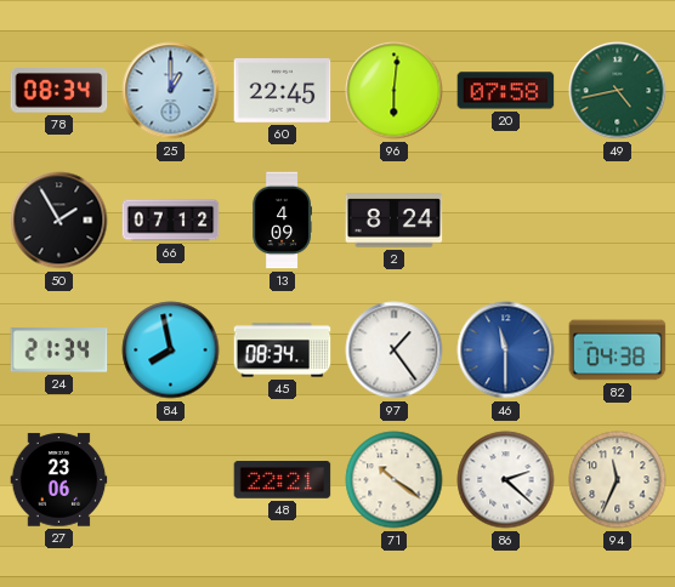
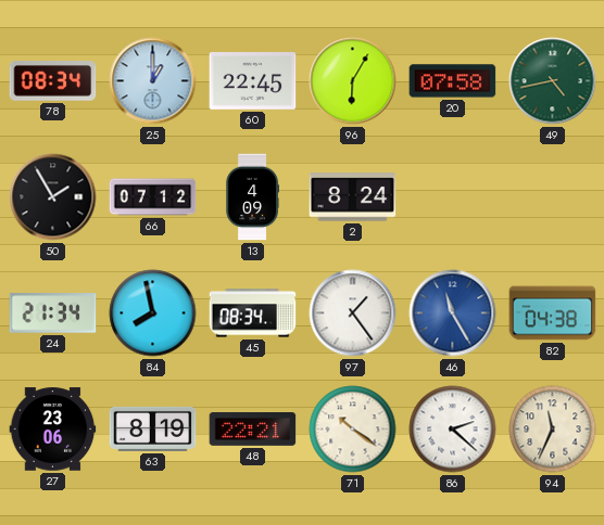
96: 6:01 -> 6:05 (353, 81)
46: 11:30 -> 11:25 (453, 313)
63: none -> 8:19 (153, 428)
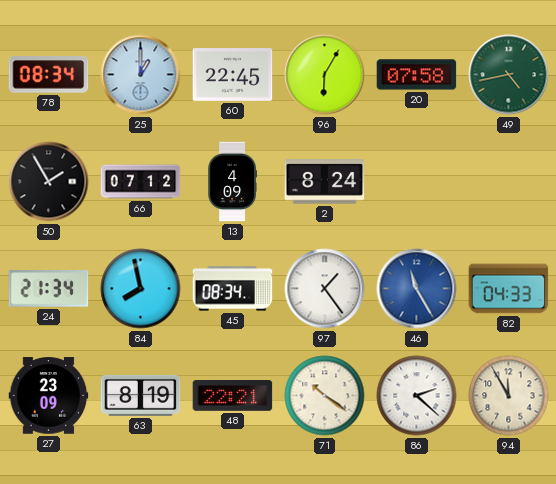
82: 04:38 -> 04:33 (509, 289)
27: 23:06 -> 23:09 (49, 396)
94: 11:34 -> 11:55 (509, 396)
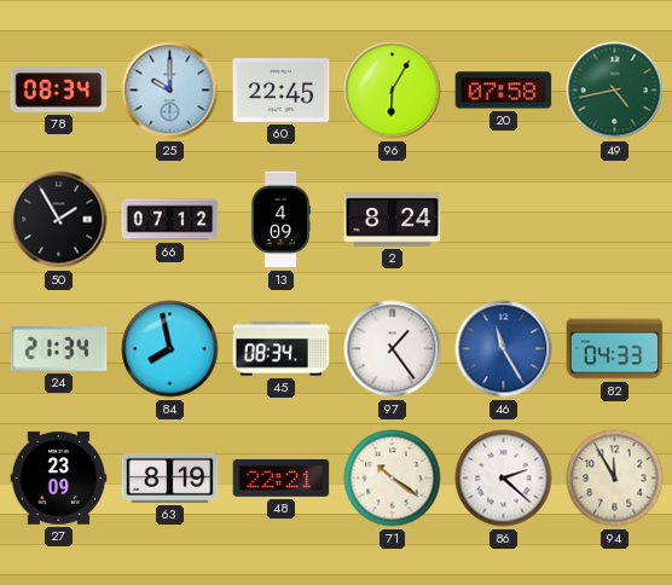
25: 1:00 -> 10:00 (170, 91)
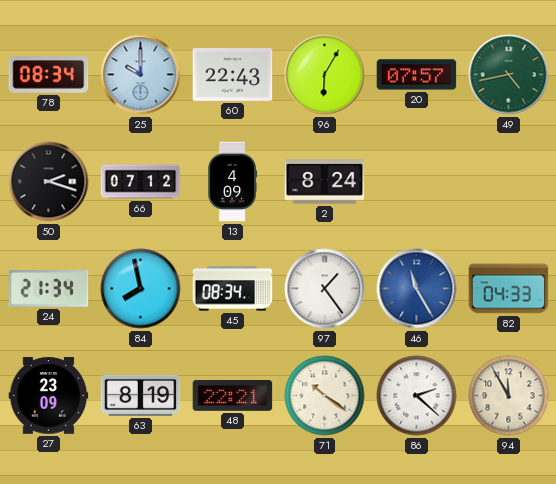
60: 22:45 -> 22:43 (233, 75)
20: 07:58 -> 07:57 (417, 75)
50: 1:55 -> 2:18 (49, 182)
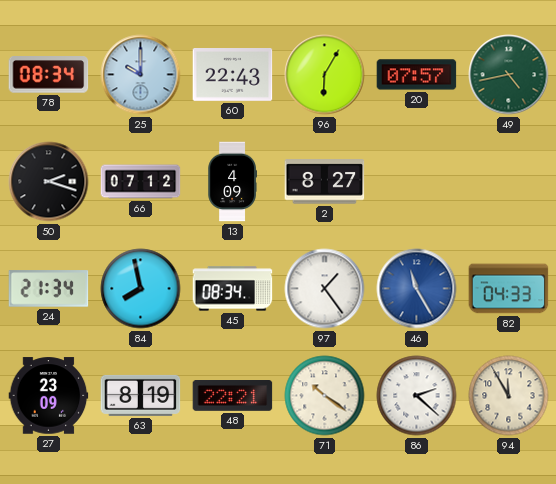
2: 8:24 -> 8:27 (325, 182)
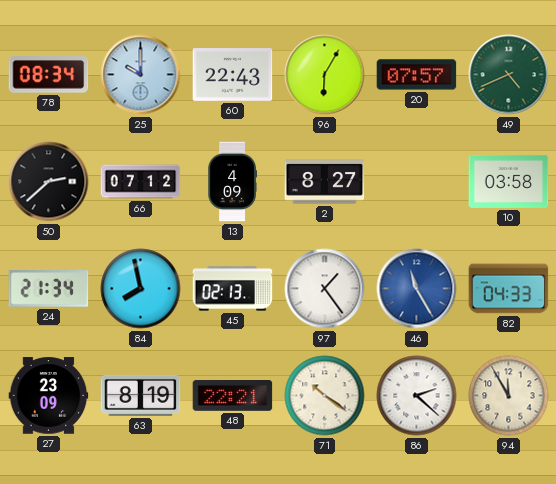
49: 4:43 -> 4:41 (509, 75)
50: 2:18 -> 2:38 (49, 182)
10: none -> 03:58 (509, 181)
45: 08:34 -> 02:13 (233, 289)
